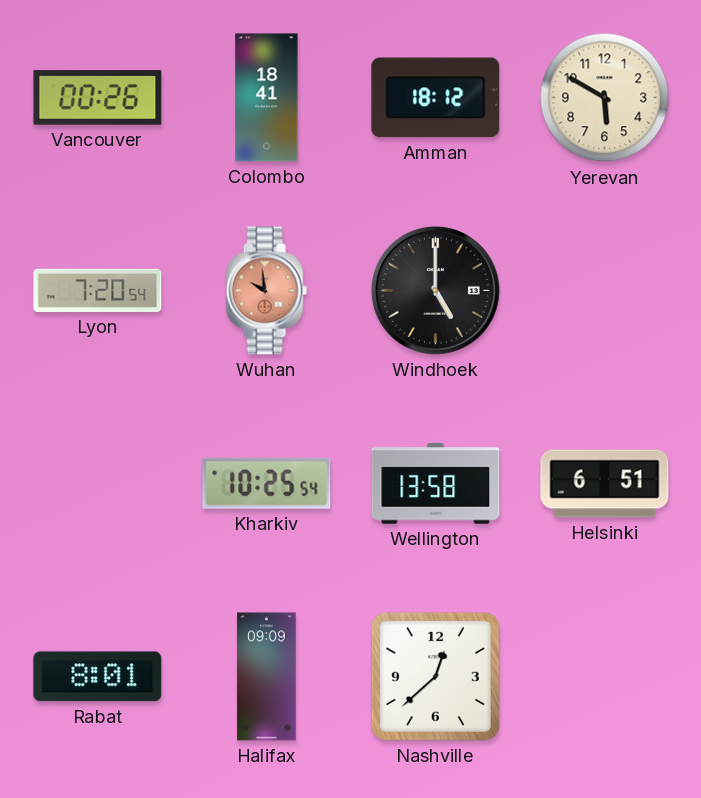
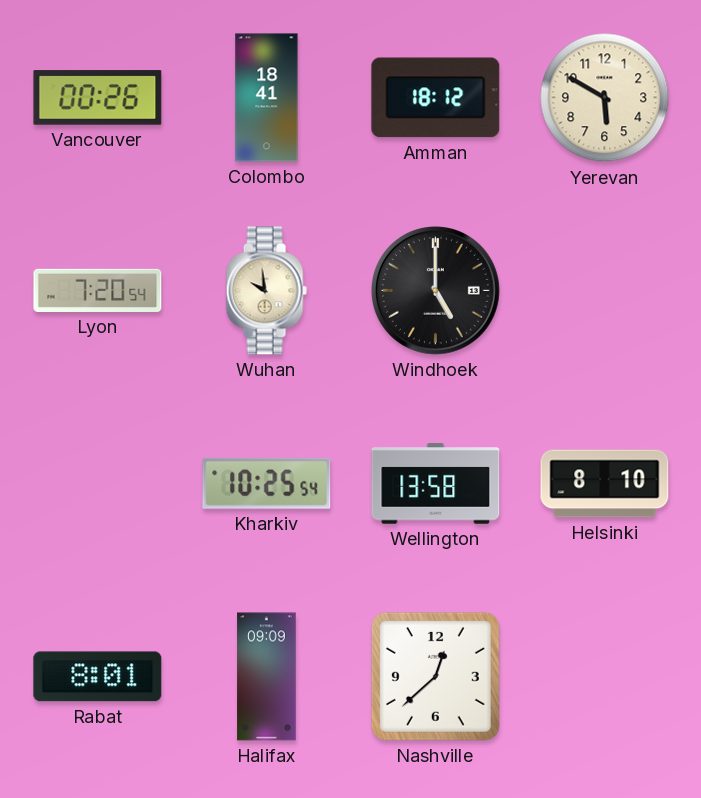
Wuhan dial: salmon -> cream (266, 291)
Helsinki: 6:51 -> 8:10 (605, 484)
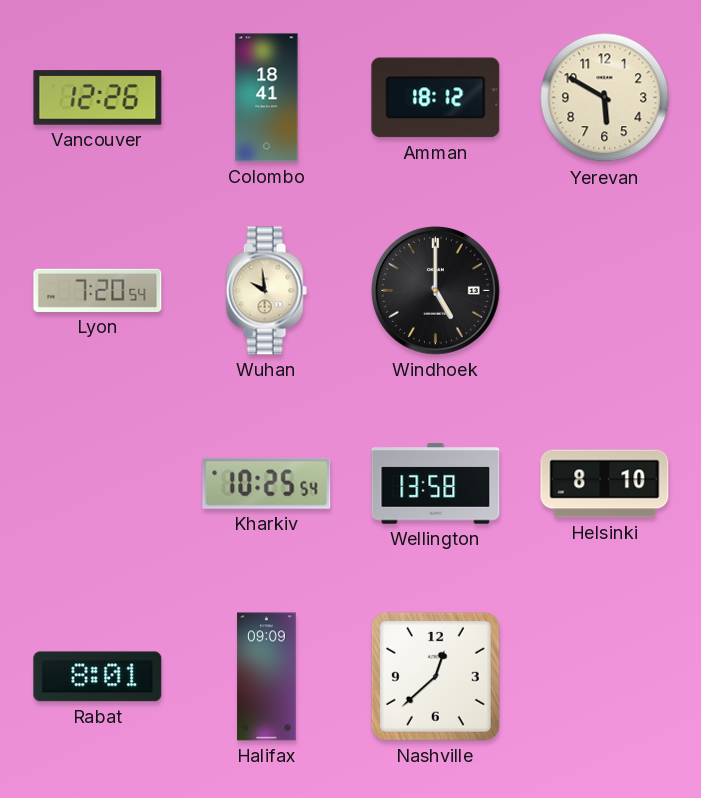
Vancouver: 00:26 -> 12:26 (98, 98)
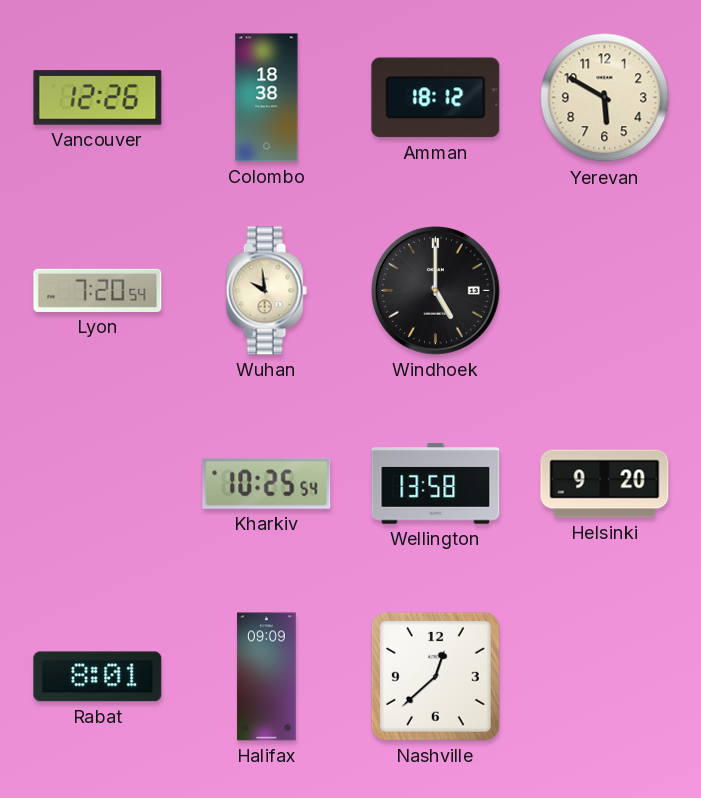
Colombo: 18:41 -> 18:38 (267, 98)
Helsinki: 8:10 -> 9:20 (605, 484)
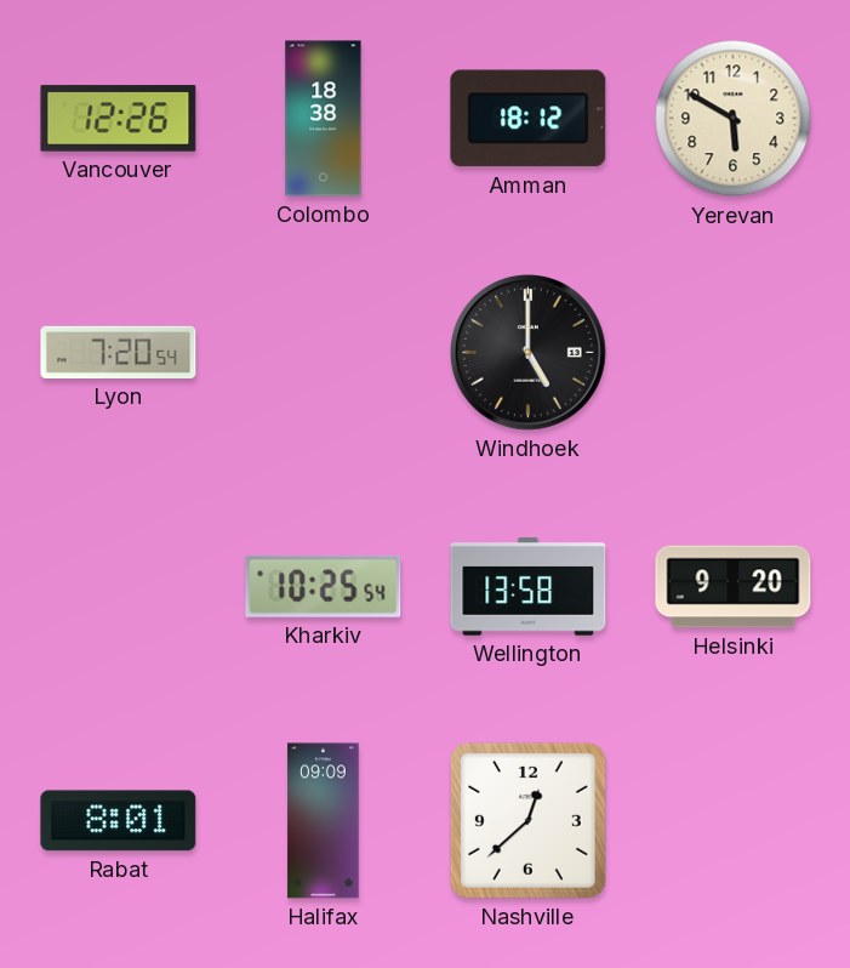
Wuhan: 9:59 -> none (266, 291)
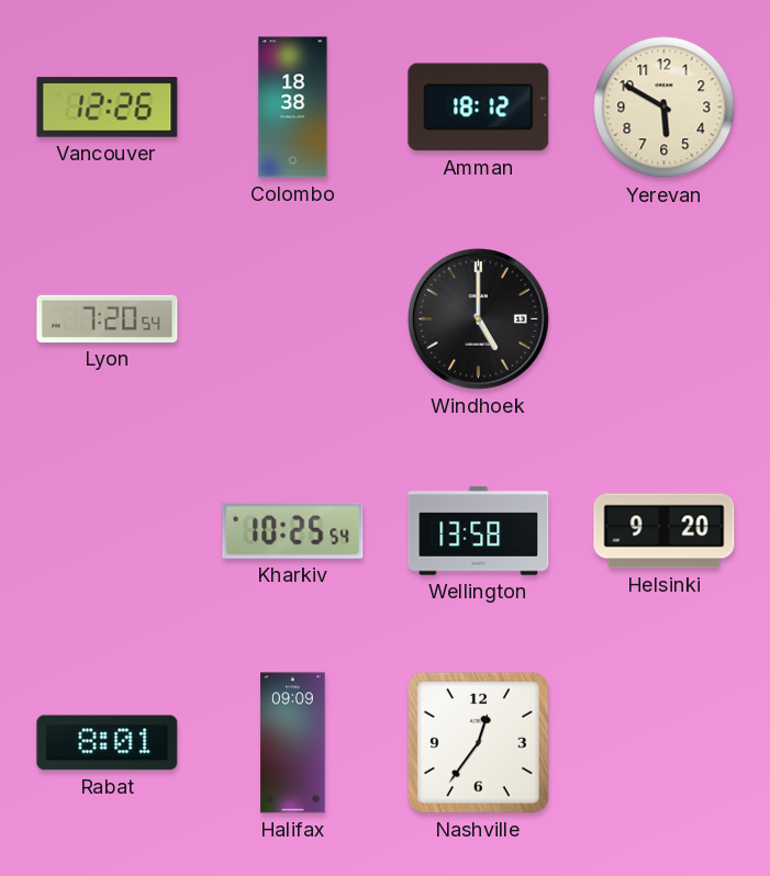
Nashville: 12:38 -> 12:36 (478, 742)
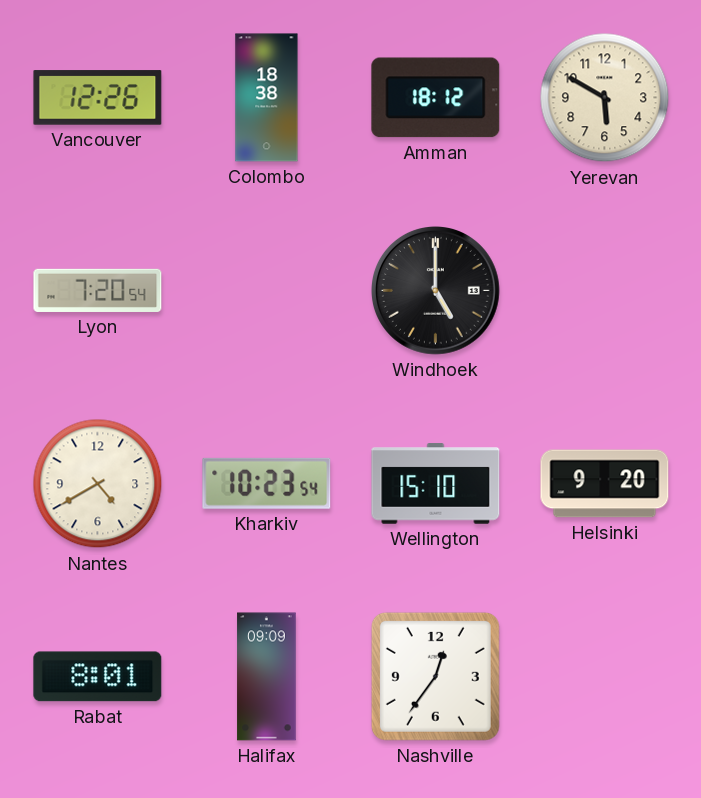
Nantes: none -> 4:40 (98, 484)
Kharkiv: 10:25 -> 10:23 (267, 483)
Wellington: 13:58 -> 15:10 (436, 484)
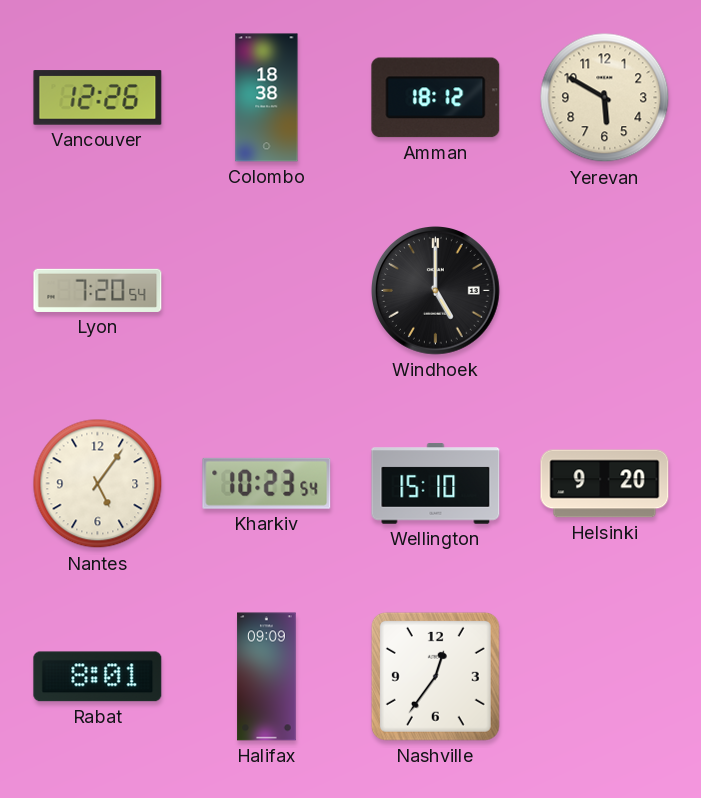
Nantes: 4:40 -> 5:06 (98, 484)
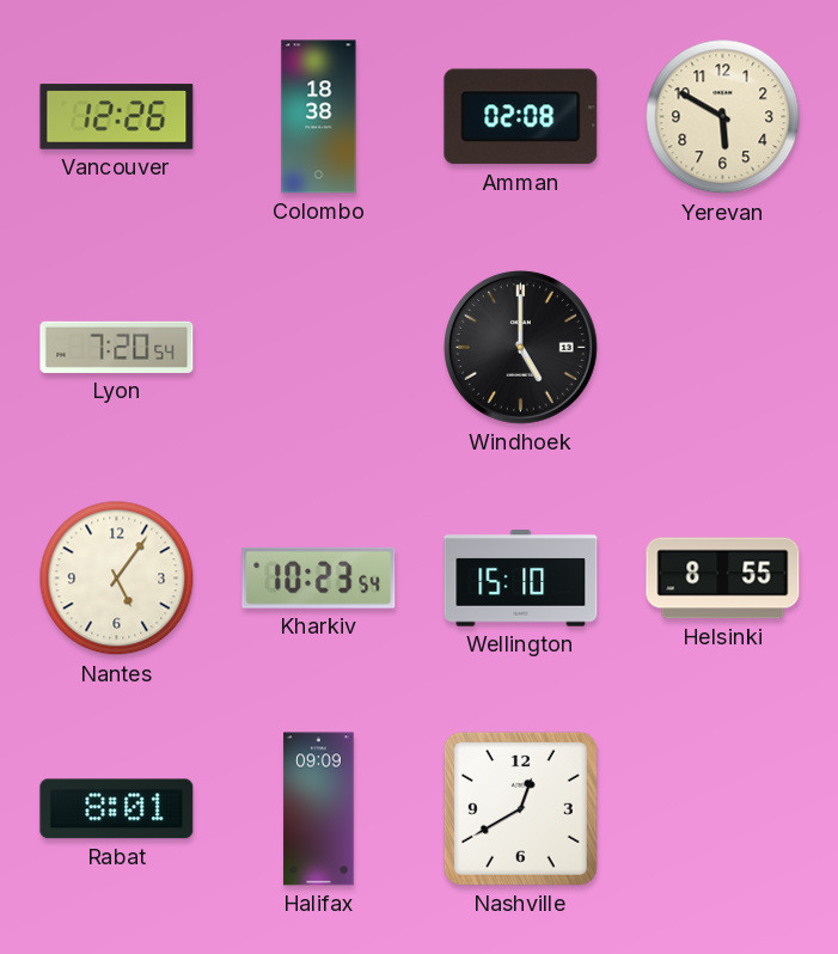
Amman: 18:12 -> 02:08 (521, 117)
Helsinki: 9:20 -> 8:55 (723, 579)
Nashville: 12:36 -> 12:40 (520, 808)
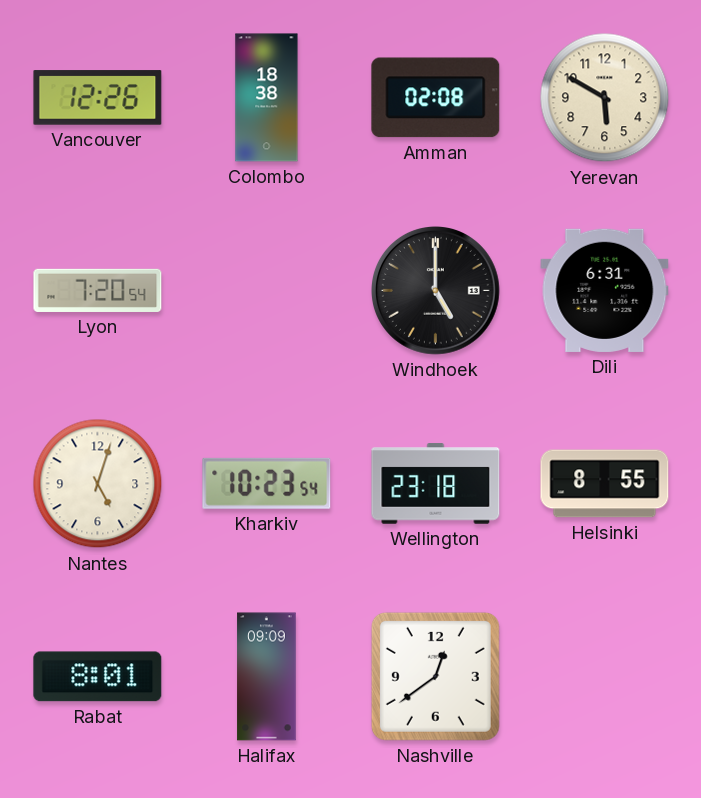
Dili: none -> 6:31 (605, 290)
Nantes: 5:06 -> 5:03 (98, 484)
Wellington: 15:10 -> 23:18 (436, 484)
Nashville: 12:40 -> 12:39 (435, 676)
